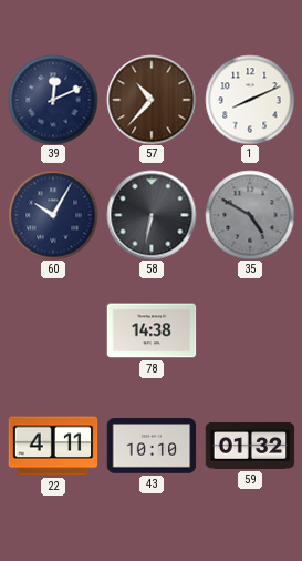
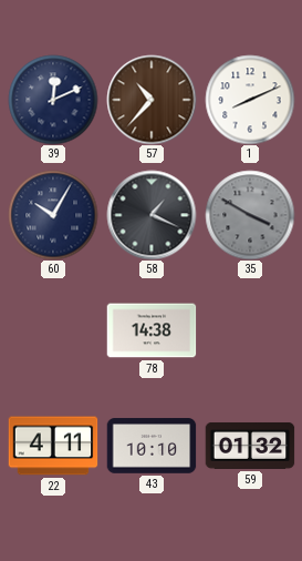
58: 6:32 -> 1:19 (152, 215)
35: 4:50 -> 3:50 (250, 215)
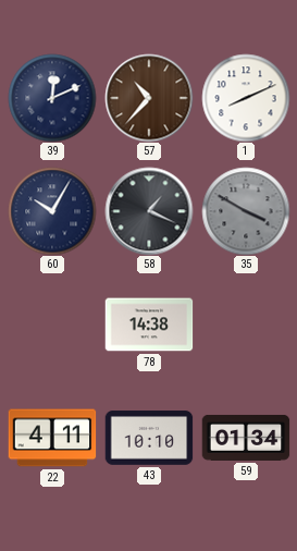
59: 01:32 -> 01:34 (246, 438)
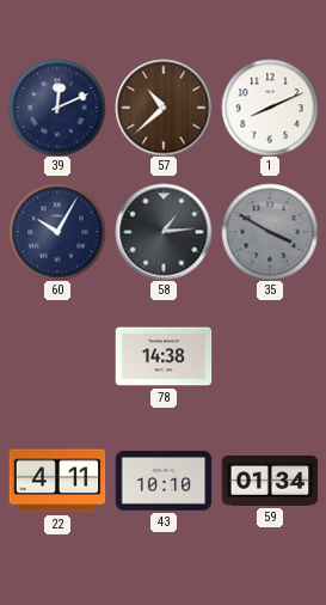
57: 10:37 -> 10:38 (164, 108)
58: 1:19 -> 1:14 (164, 232)
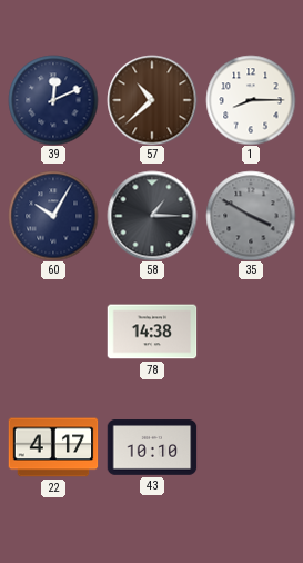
1: 8:11 -> 8:15 (251, 100)
58: 1:14 -> 1:15 (152, 216)
22: 4:11 -> 4:17 (53, 447)
59: 01:34 -> none (270, 481)
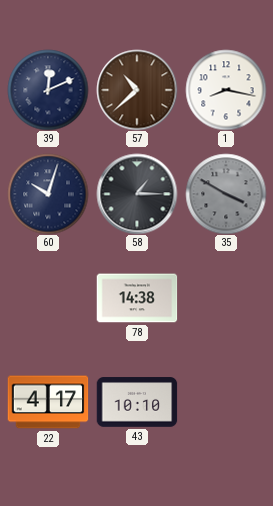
1: 8:15 -> 8:17 (226, 90)
60: 10:05 -> 10:03 (48, 194)
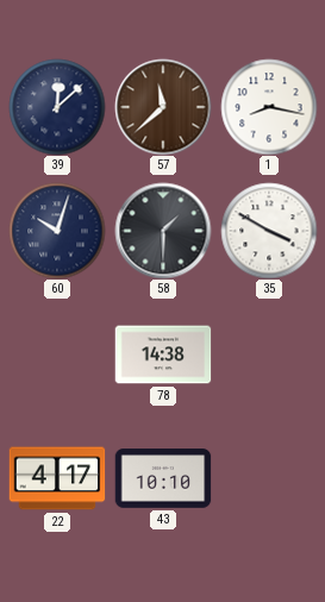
39: 12:11 -> 12:08 (57, 107)
57: 10:38 -> 11:38 (163, 107)
58: 1:15 -> 1:30 (163, 231)
35 dial: grey -> white (269, 231)
